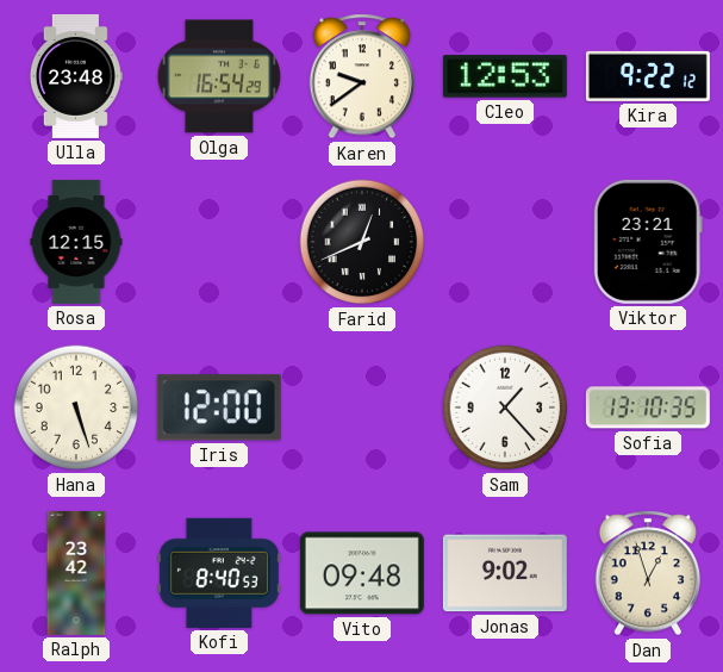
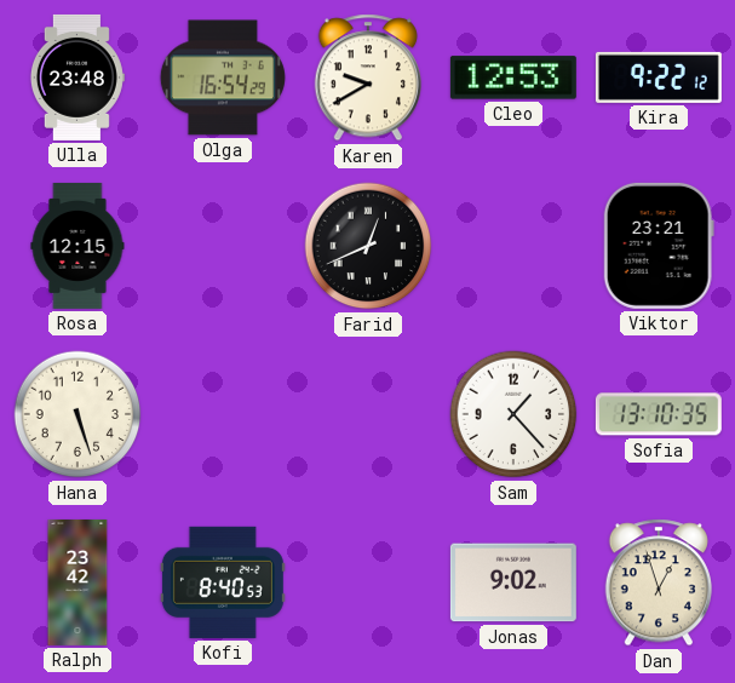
Karen: 9:39 -> 9:40 (367, 78)
Iris: 12:00 -> none (219, 407)
Vito: 09:48 -> none (362, 573)
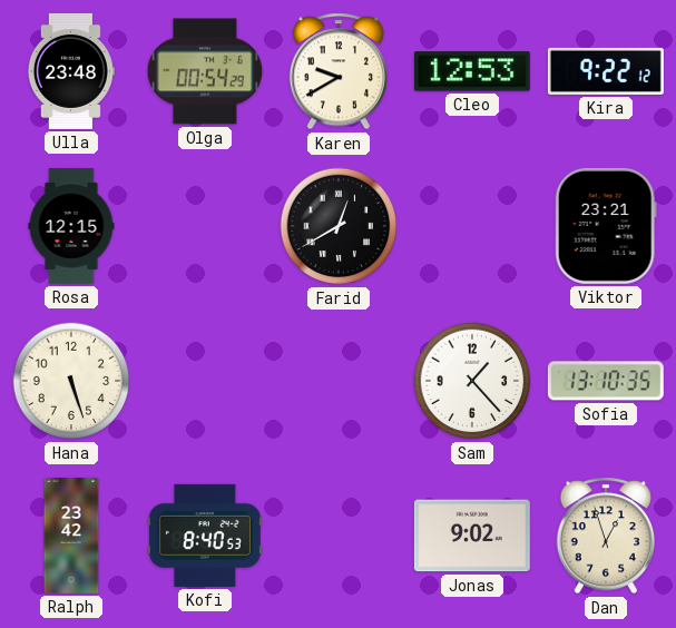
Olga: 16:54 -> 00:54 (205, 71)
Farid: 12:41 -> 12:40 (339, 226)
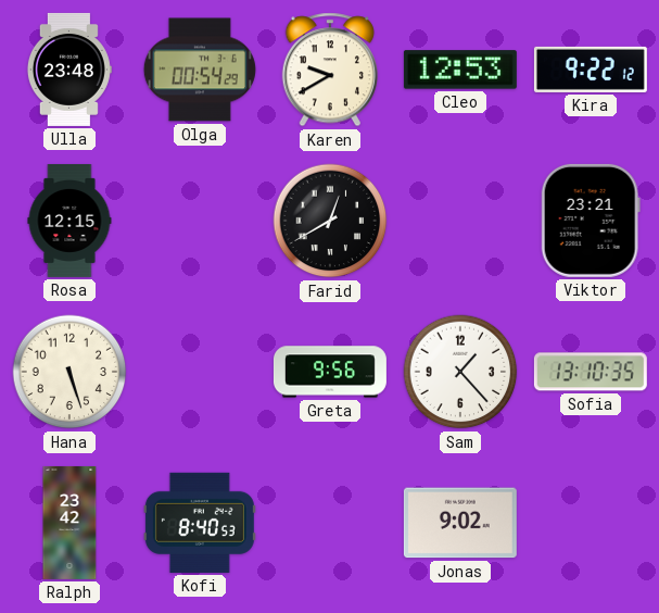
Greta: none -> 9:56 (330, 372)
Dan: 12:57 -> none (605, 536)
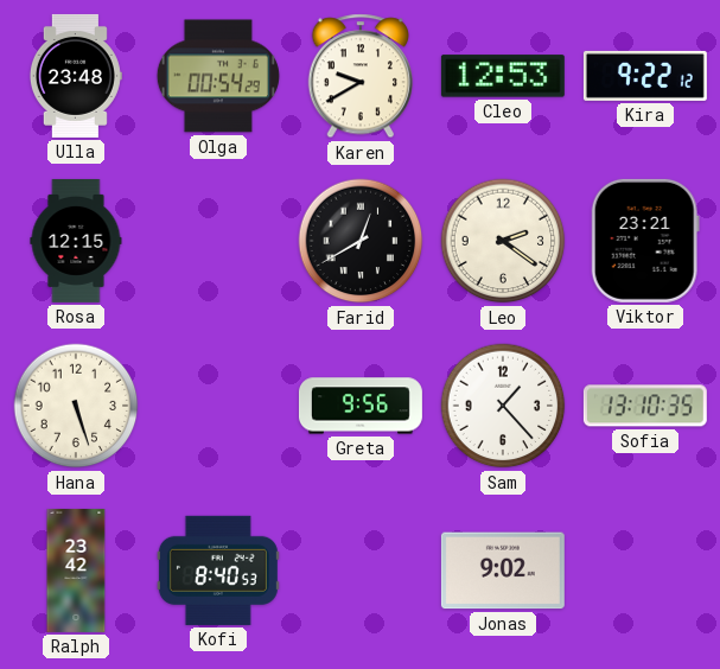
Leo: none -> 2:21 (503, 241)
